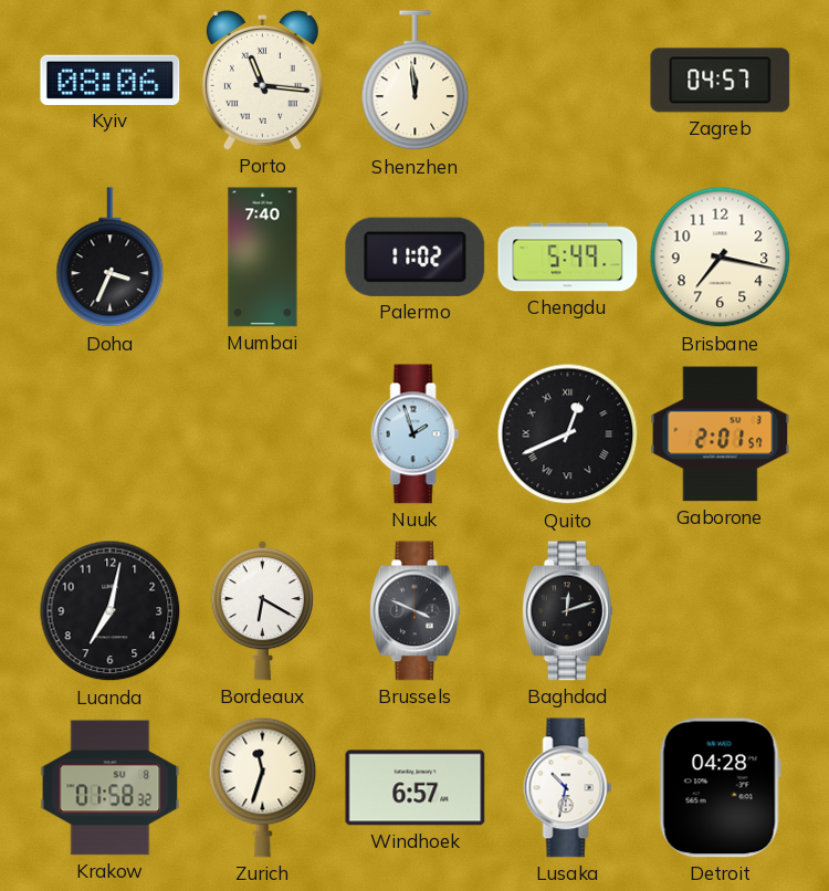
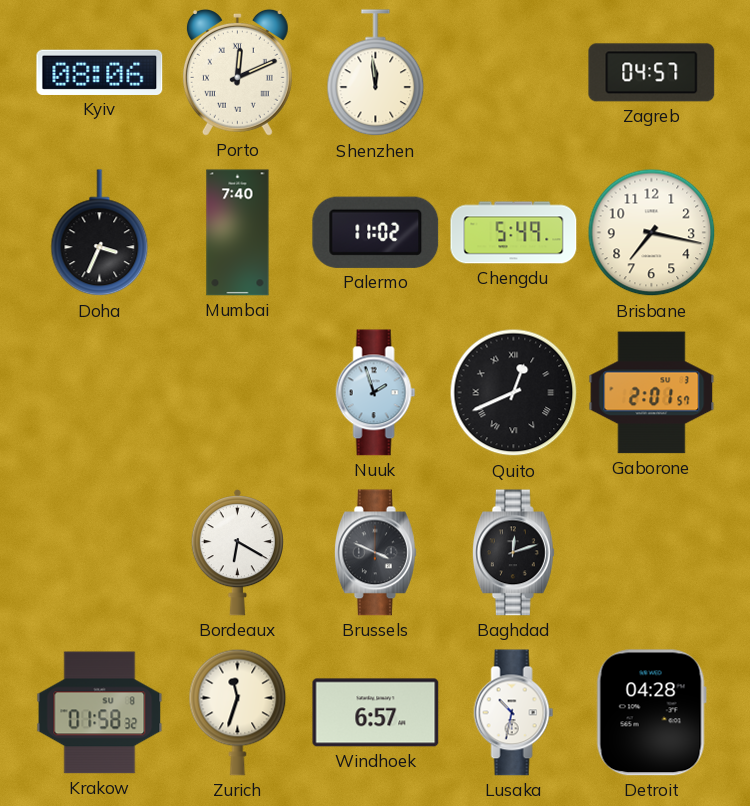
Porto: 11:16 -> 12:11 (237, 72)
Luanda: 7:02 -> none (111, 611)
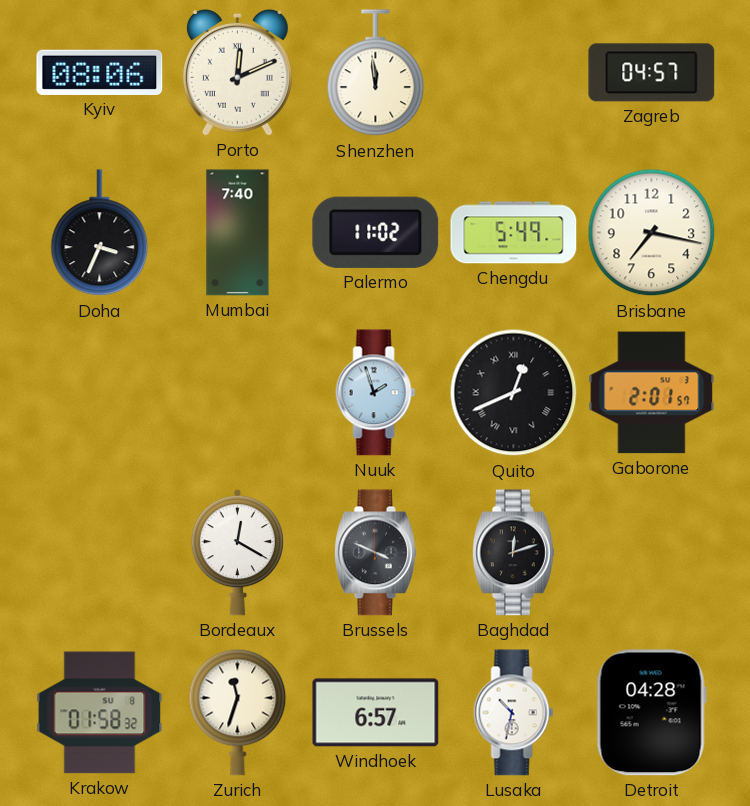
Bordeaux: 6:20 -> 12:20 (237, 553)
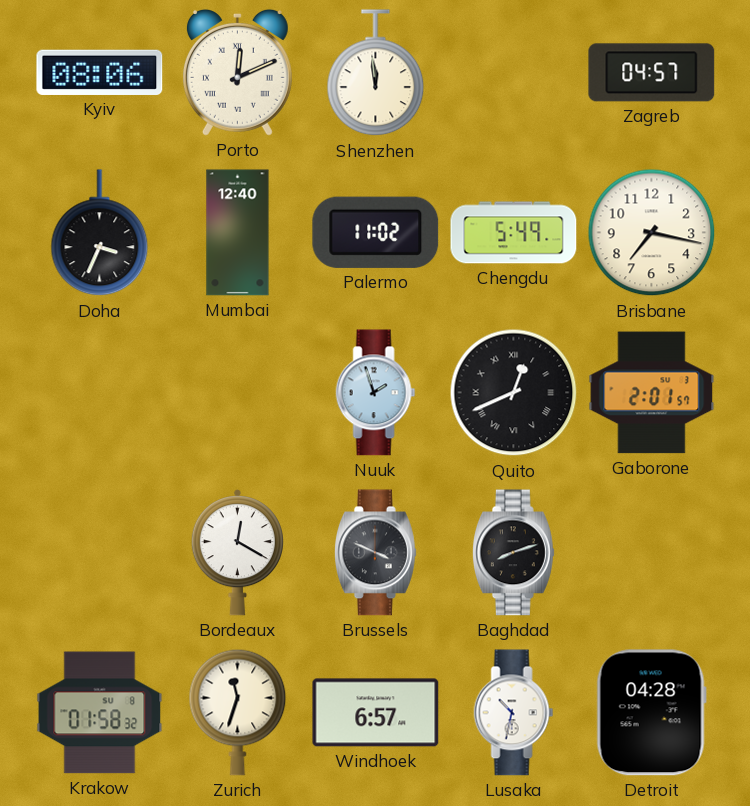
Mumbai: 7:40 -> 12:40 (238, 233)
Baghdad: 12:12 -> 8:12 (513, 553)
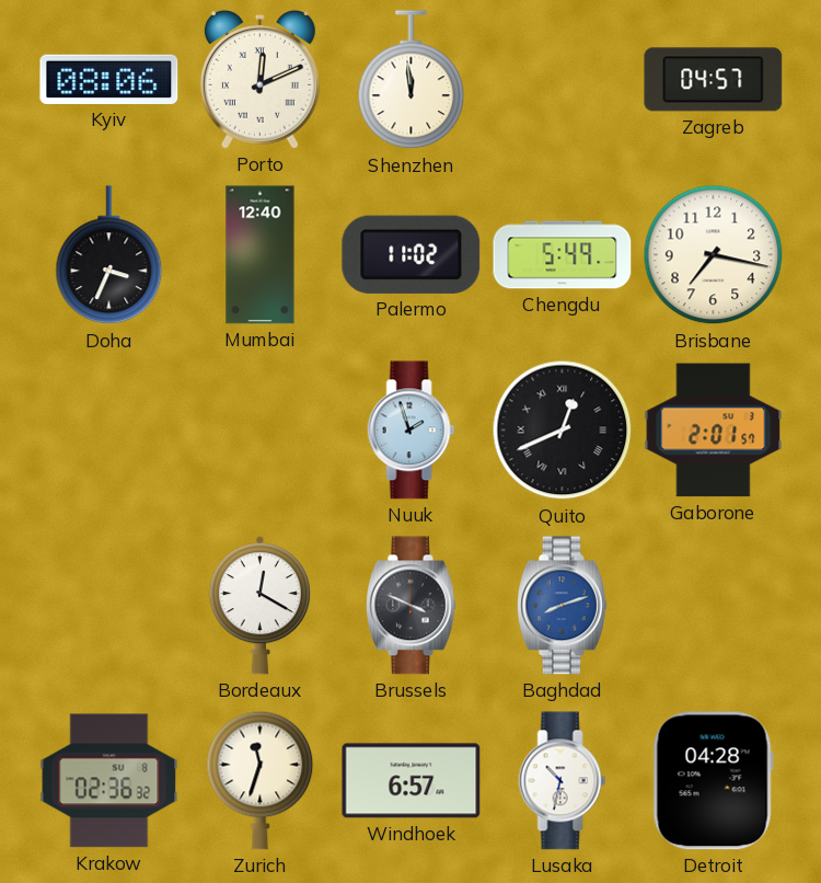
Baghdad dial: black -> blue (562, 606)
Krakow: 01:58 -> 02:36 (109, 781)
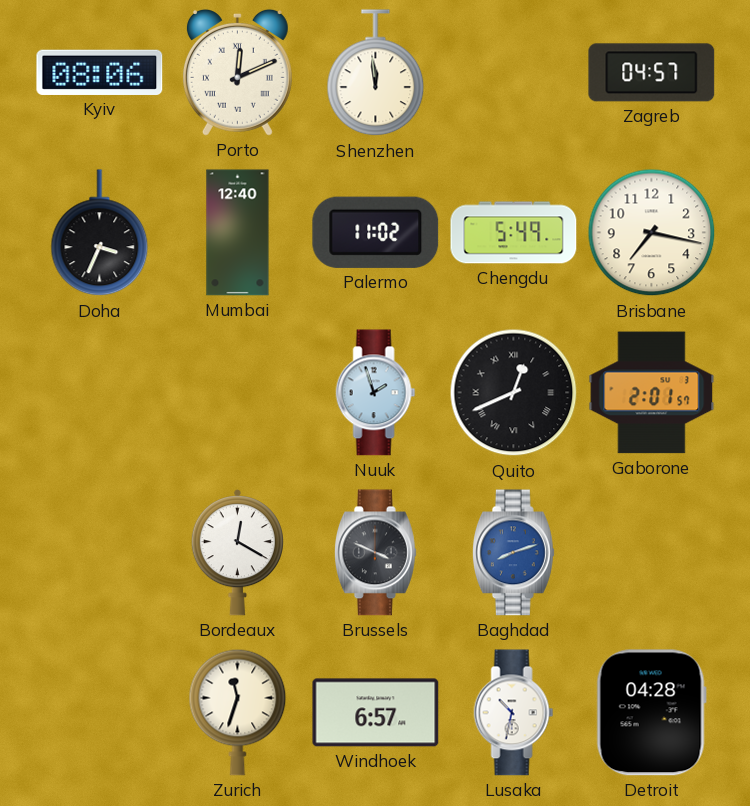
Krakow: 02:36 -> none (109, 781)
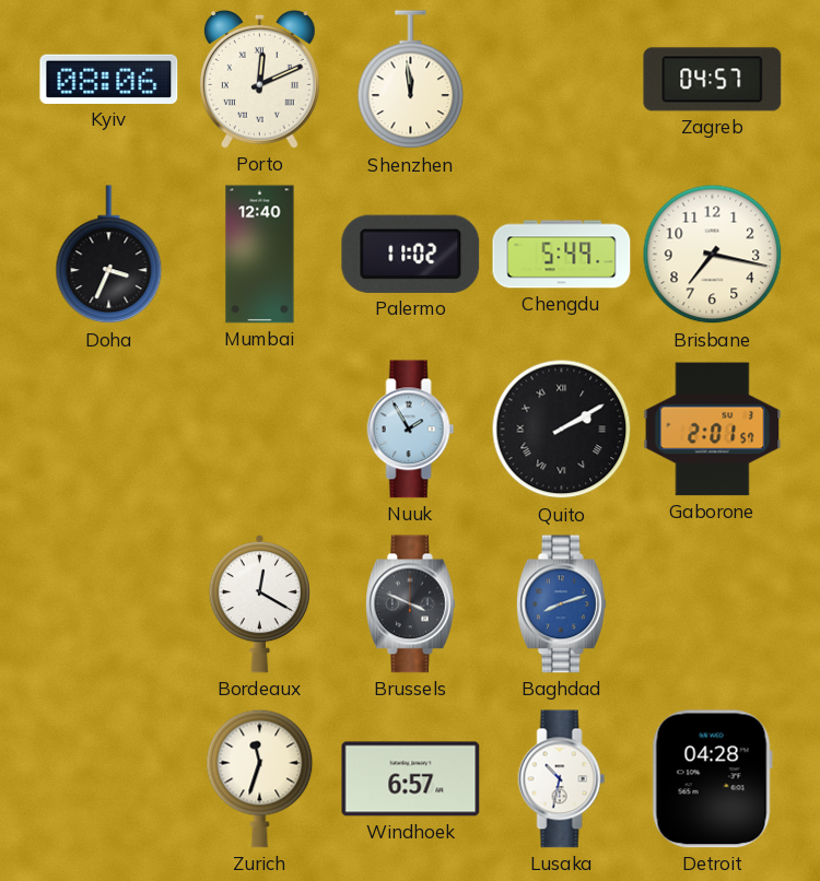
Nuuk: 1:57 -> 1:55 (411, 430)
Quito: 12:41 -> 2:10 (562, 430)
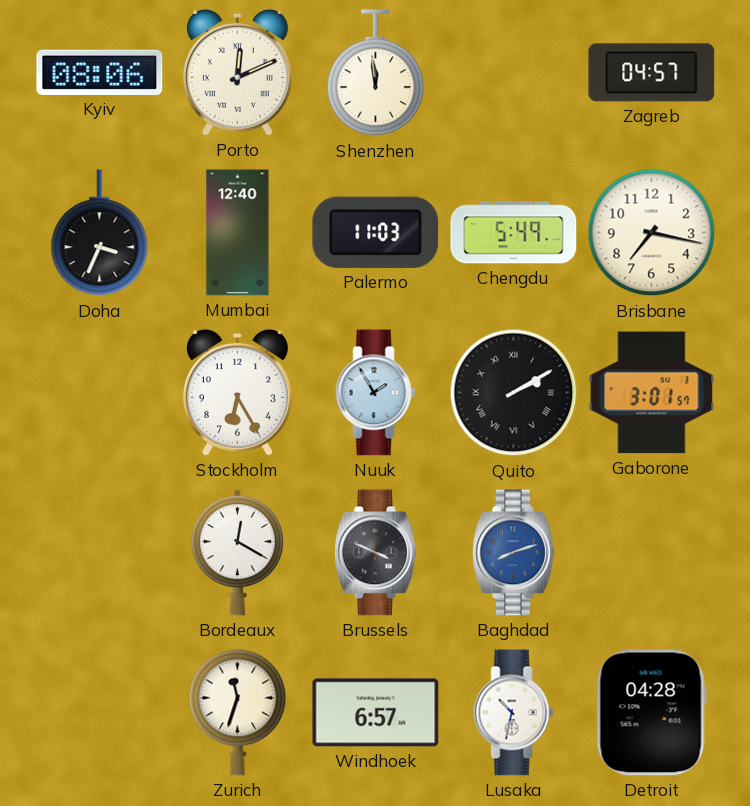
Palermo: 11:02 -> 11:03 (376, 232)
Stockholm: none -> 6:25 (237, 392)
Gaborone: 2:01 -> 3:01 (652, 393)
